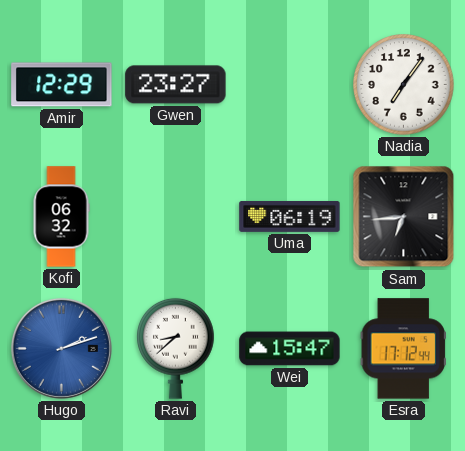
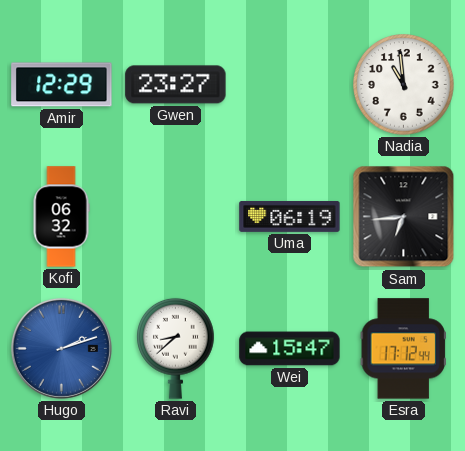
Nadia: 7:06 -> 10:59 (404, 85)
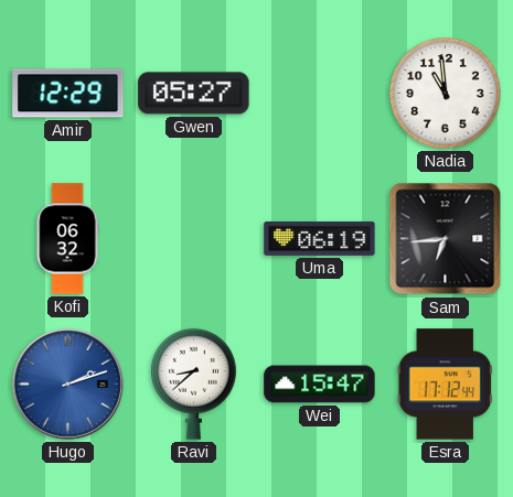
Gwen: 23:27 -> 05:27 (194, 94)
